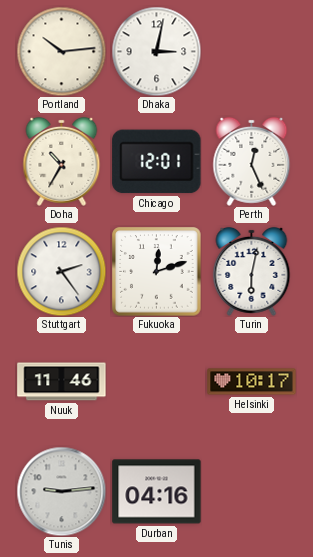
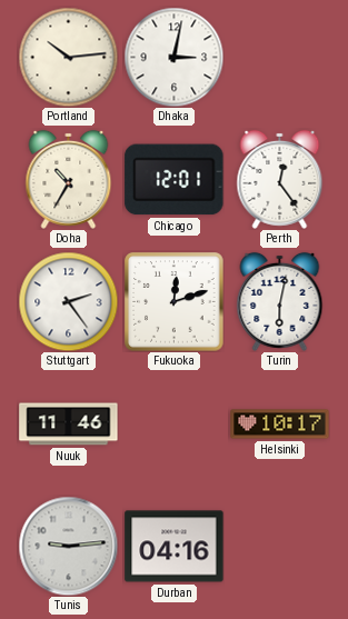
Perth: 12:26 -> 12:24 (280, 179)
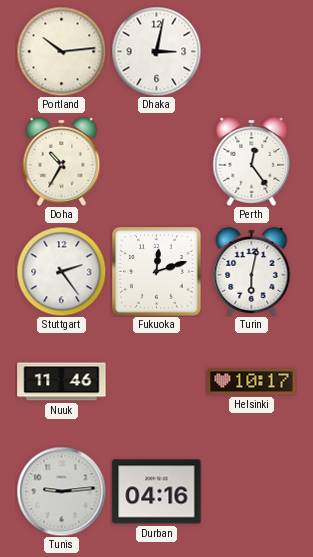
Chicago: 12:01 -> none (175, 180)
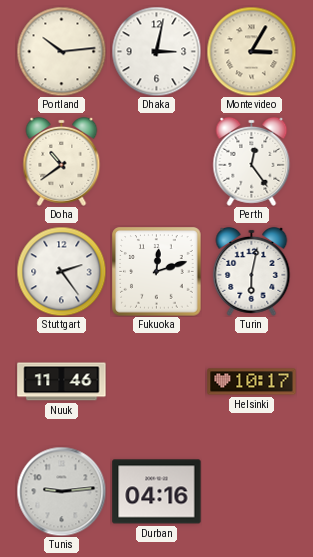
Montevideo: none -> 3:05 (251, 51)
Doha: 10:35 -> 10:39 (62, 161)
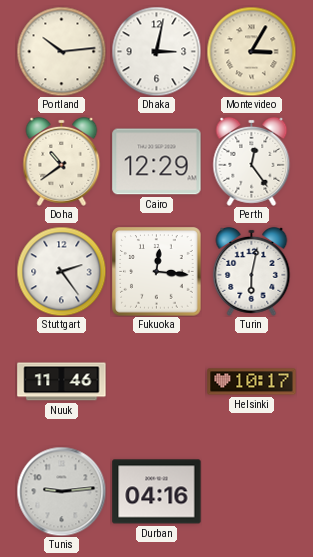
Cairo: none -> 12:29 (157, 162)
Fukuoka: 12:12 -> 12:16 (157, 272)
